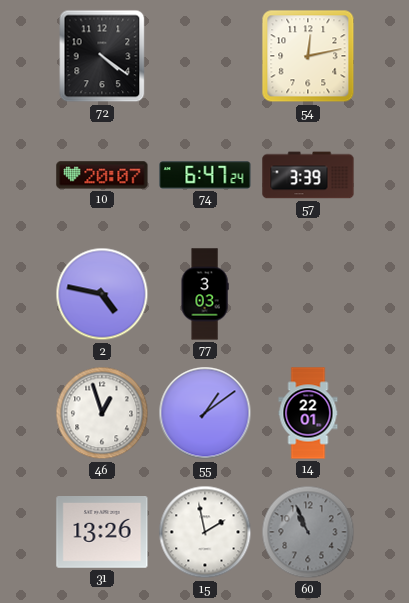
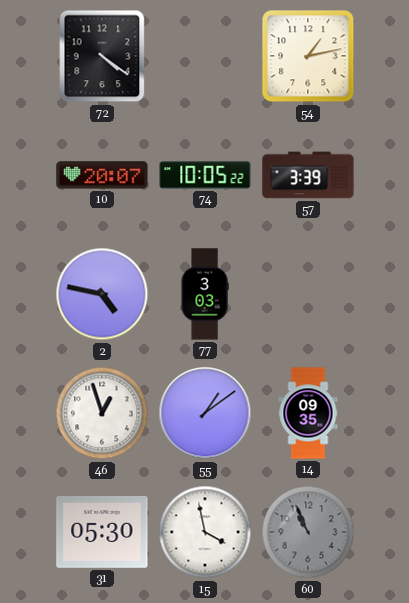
54: 12:13 -> 1:13 (308, 56)
74: 6:47 -> 10:05 (205, 175)
14: 22:01 -> 09:35 (308, 413)
31: 13:26 -> 05:30 (102, 533)
15: 1:58 -> 3:58 (205, 532)
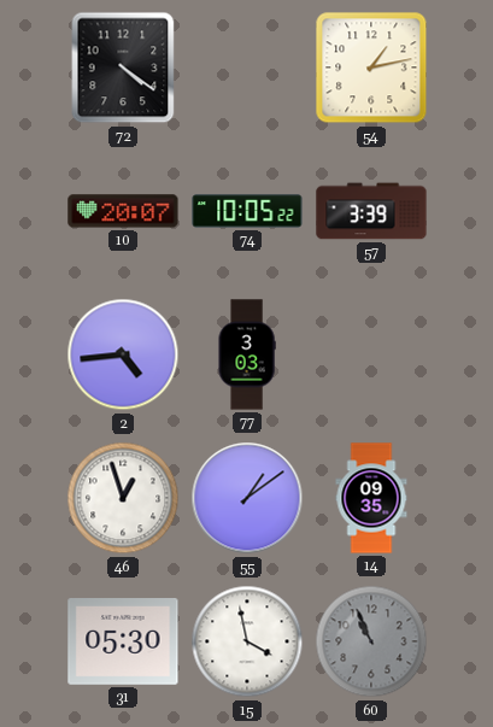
2: 4:47 -> 4:44 (123, 354)
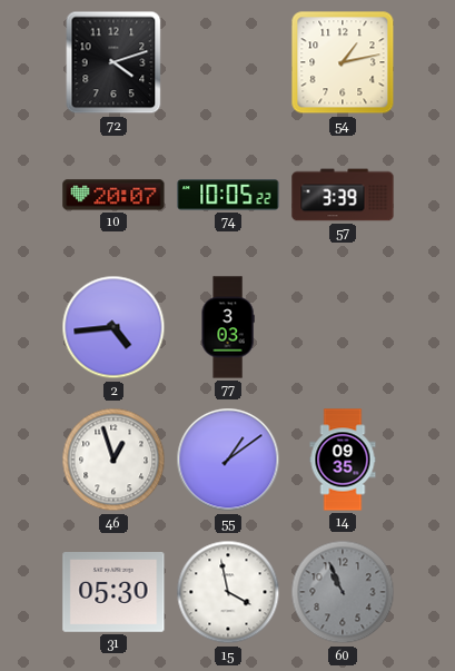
72: 4:21 -> 4:12 (113, 62)
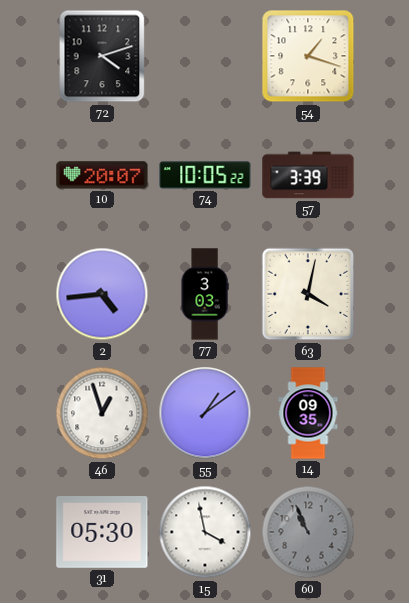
54: 1:13 -> 1:18 (308, 56)
63: none -> 4:02 (308, 294)
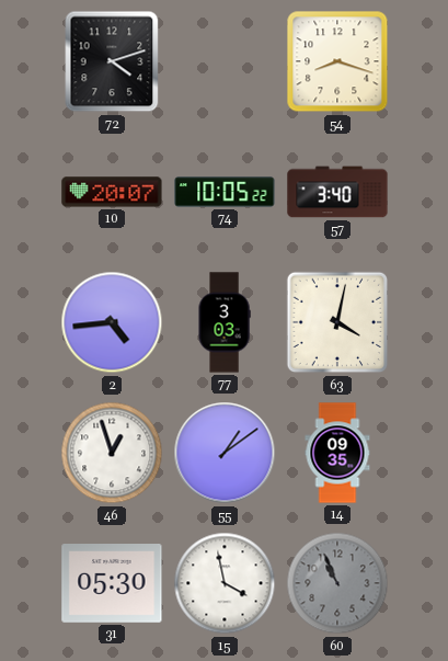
54: 1:18 -> 8:18 (337, 61)
57: 3:39 -> 3:40 (337, 192)
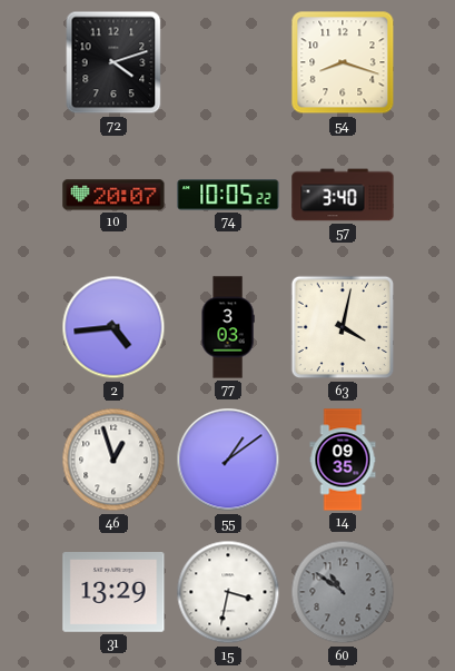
31: 05:30 -> 13:29 (113, 593)
15: 3:58 -> 3:32 (228, 592)
60: 10:56 -> 10:51 (343, 592)
